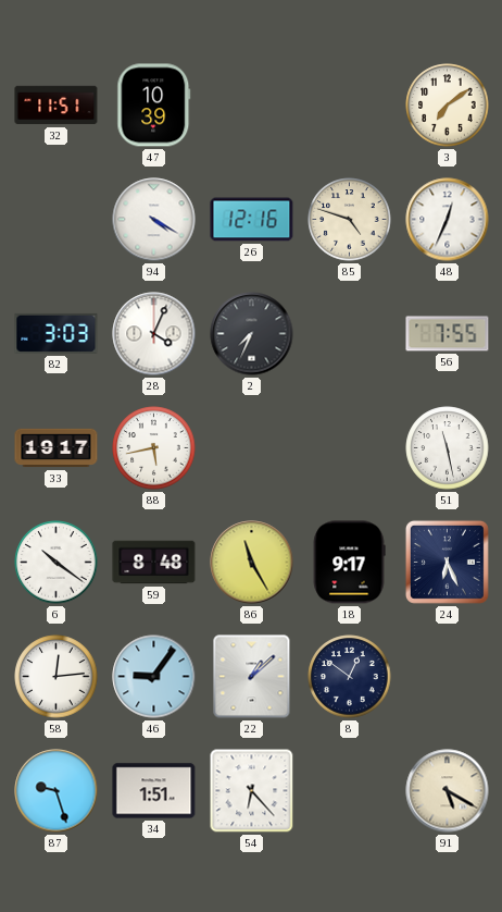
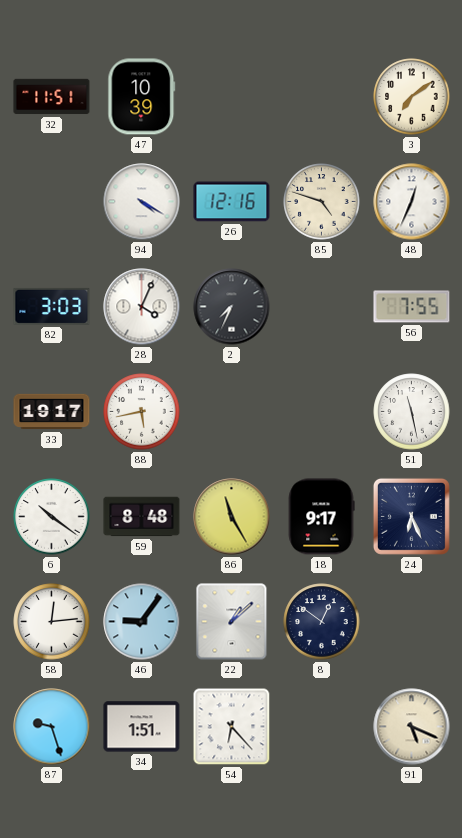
91: 5:20 -> 5:19 (412, 727)
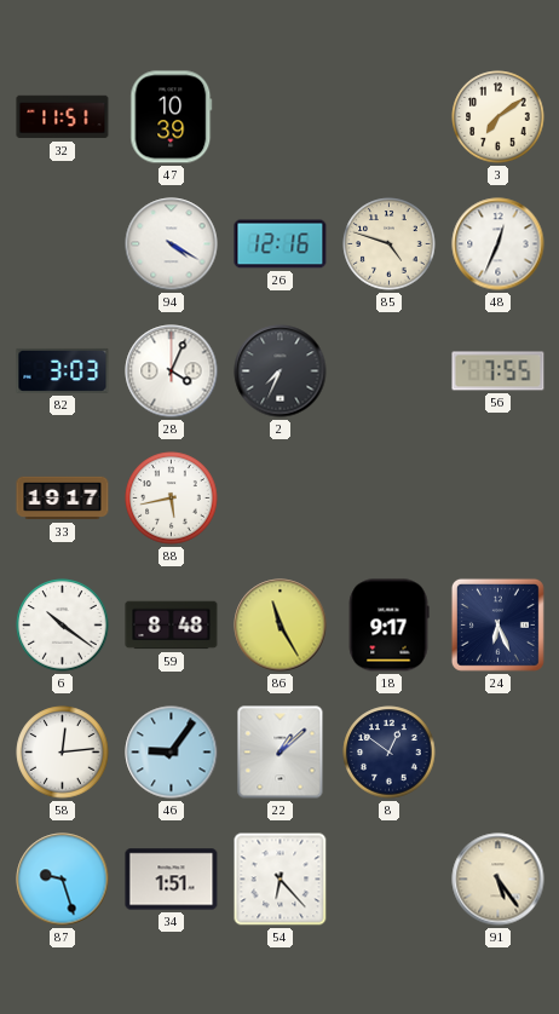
51: 11:28 -> none (412, 412)
91: 5:19 -> 5:24 (499, 880)
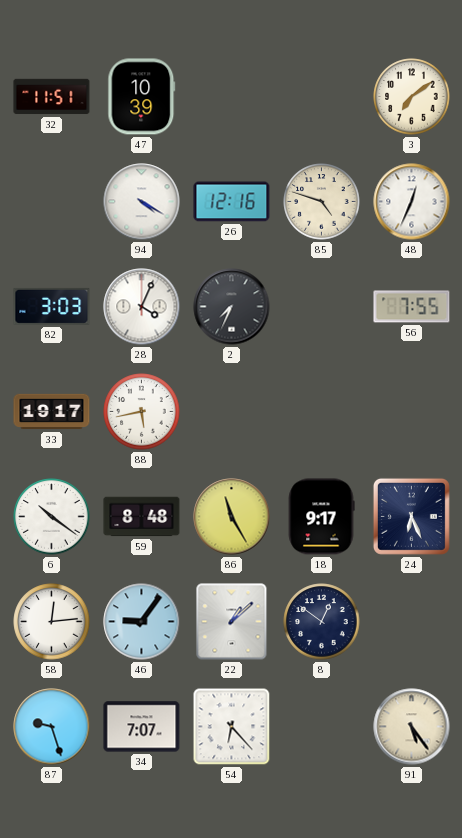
34: 1:51 -> 7:07 (142, 727)
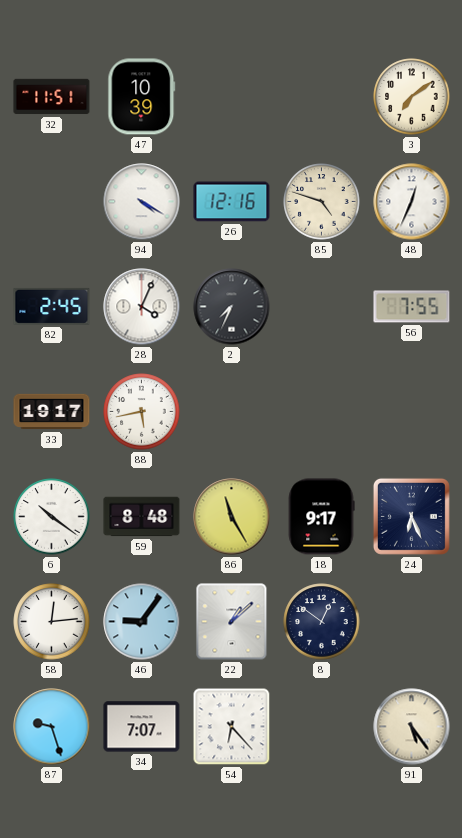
82: 3:03 -> 2:45 (52, 306)
